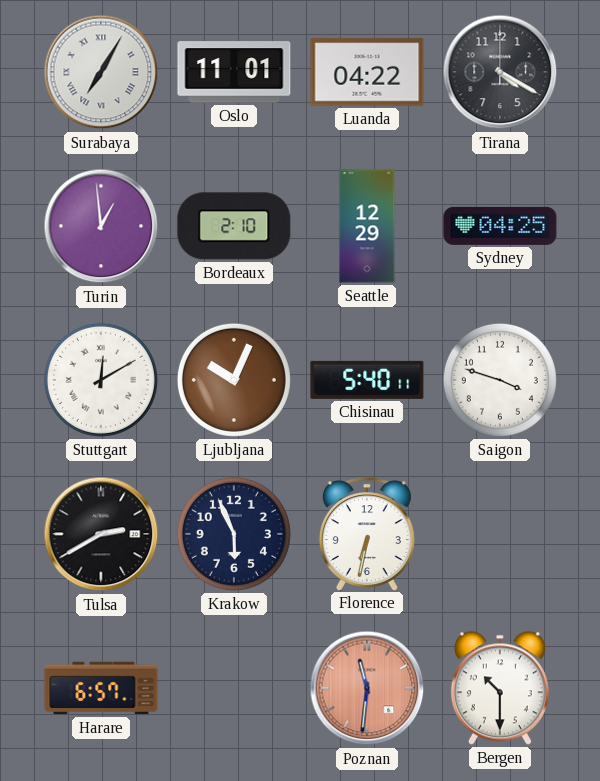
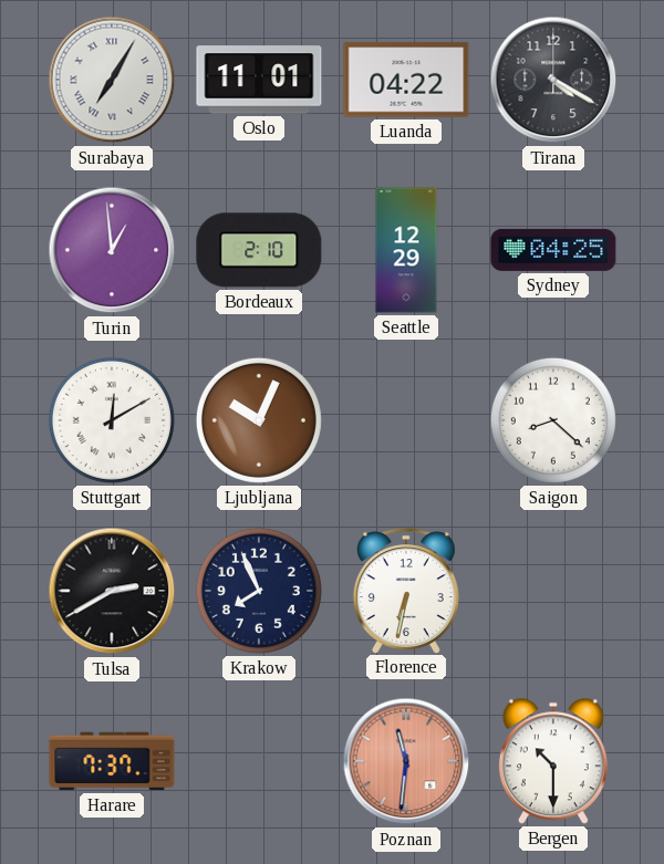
Chisinau: 5:40 -> none (367, 380)
Saigon: 3:48 -> 8:22 (553, 420)
Krakow: 5:56 -> 7:56 (259, 591)
Harare: 6:57 -> 7:37 (112, 761)
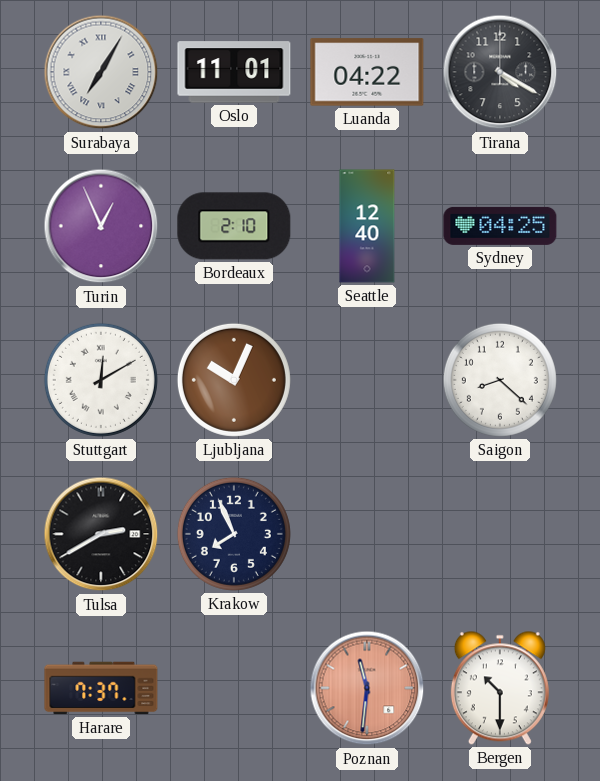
Turin: 12:59 -> 12:56 (101, 226)
Seattle: 12:29 -> 12:40 (367, 226)
Florence: 6:32 -> none (406, 591)
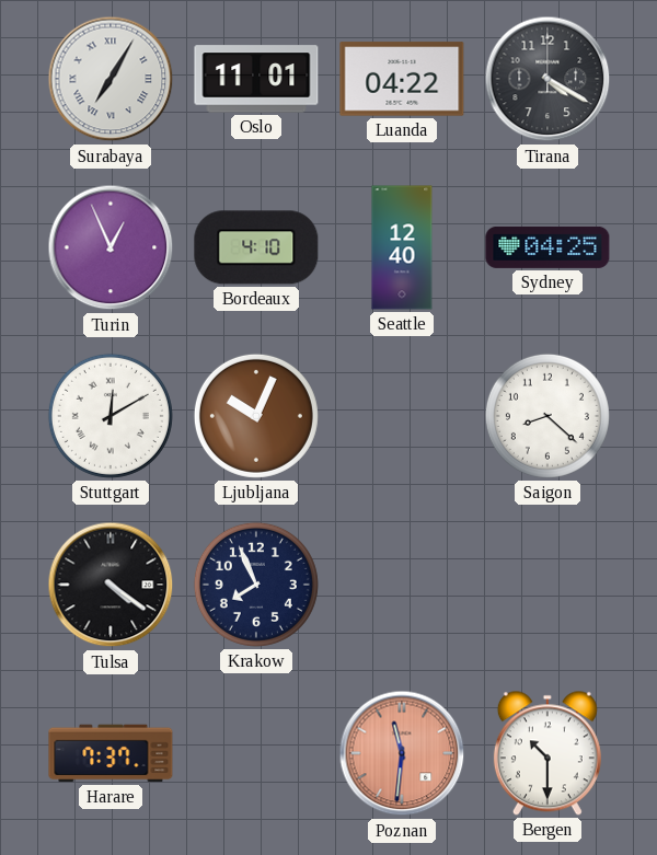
Bordeaux: 2:10 -> 4:10 (256, 247)
Tulsa: 2:40 -> 4:21 (111, 585)
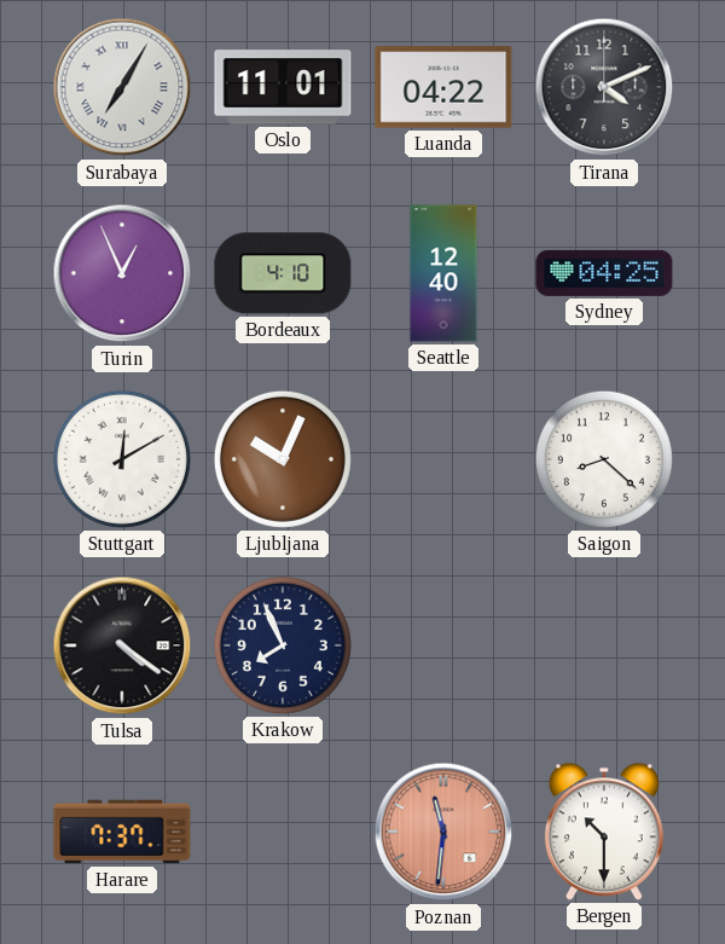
Tirana: 4:20 -> 4:11 (604, 87)
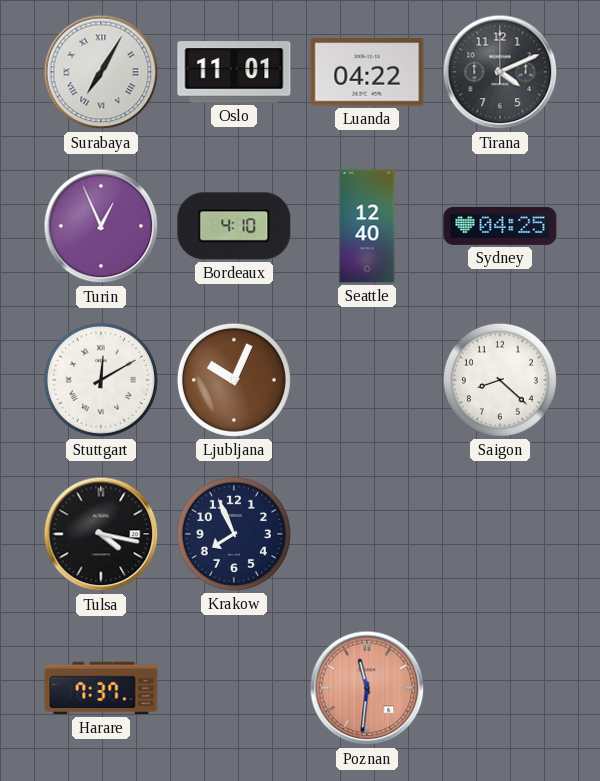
Tulsa: 4:21 -> 4:17 (101, 534)
Bergen: 10:30 -> none (604, 832)
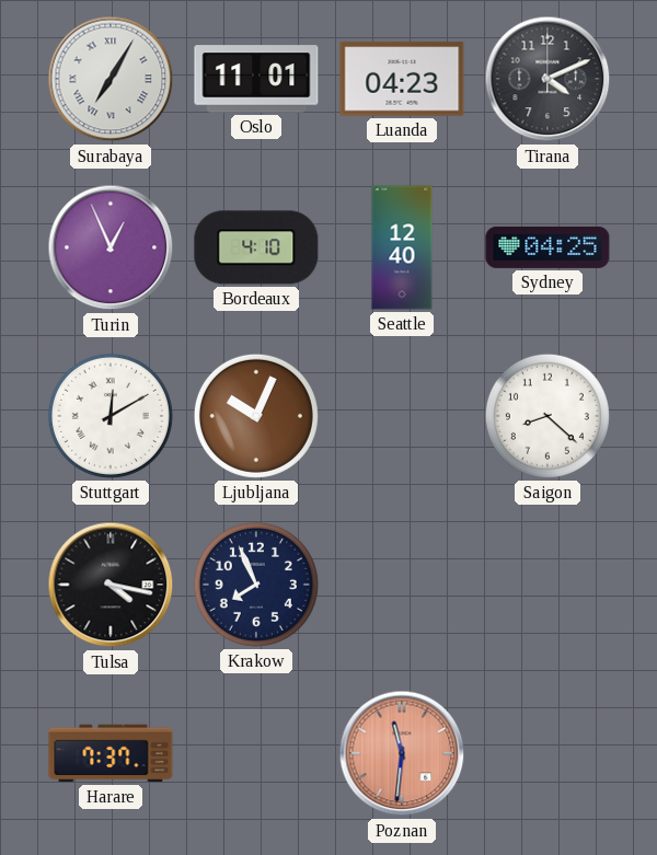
Luanda: 04:22 -> 04:23 (402, 79)
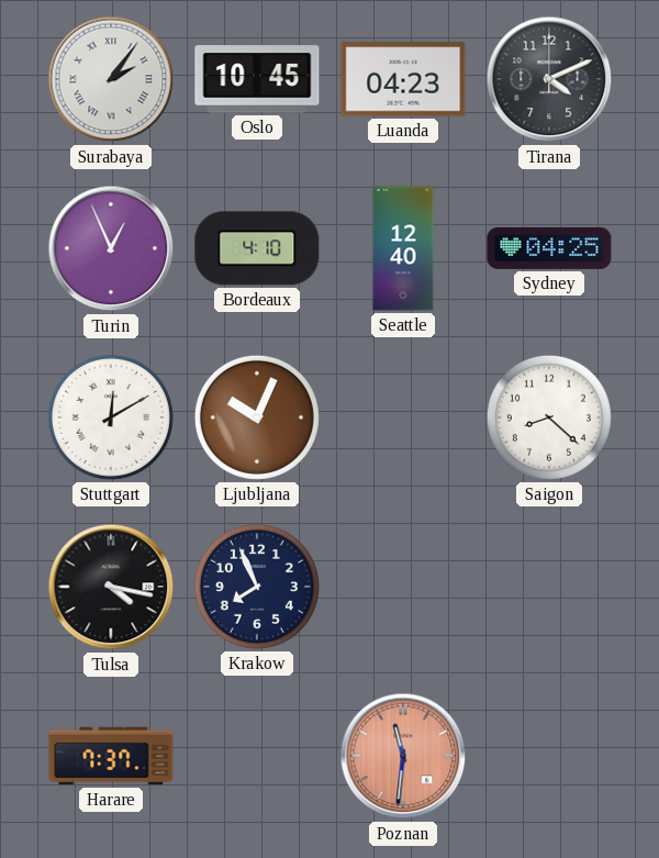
Surabaya: 7:05 -> 2:06 (111, 79)
Oslo: 11:01 -> 10:45 (257, 79)
